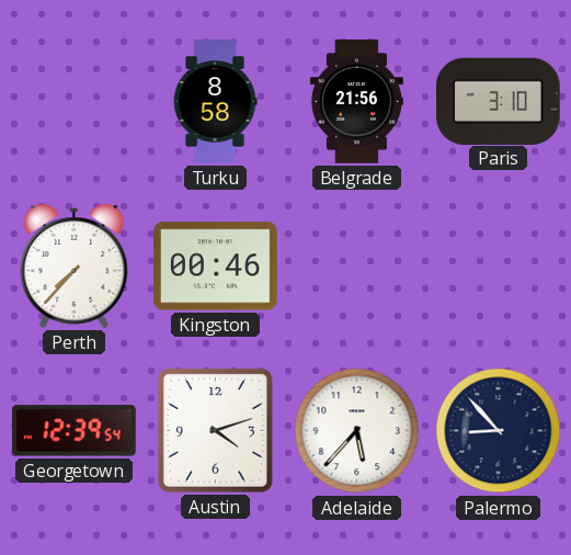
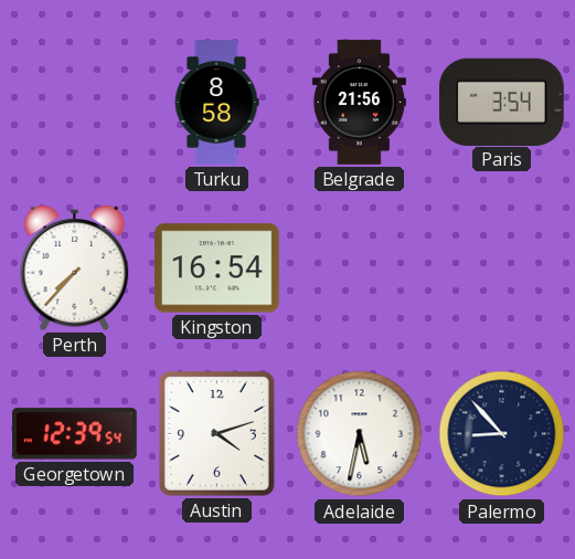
Paris: 3:10 -> 3:54 (502, 102)
Kingston: 00:46 -> 16:54 (217, 268)
Adelaide: 5:37 -> 5:32 (360, 434)
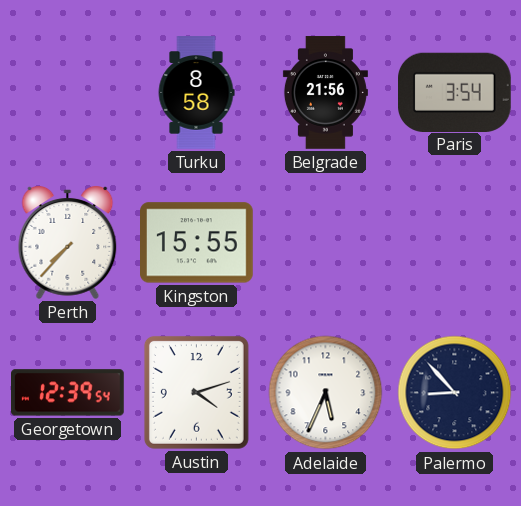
Kingston: 16:54 -> 15:55 (197, 243)
Adelaide: 5:32 -> 5:34 (326, 393)
